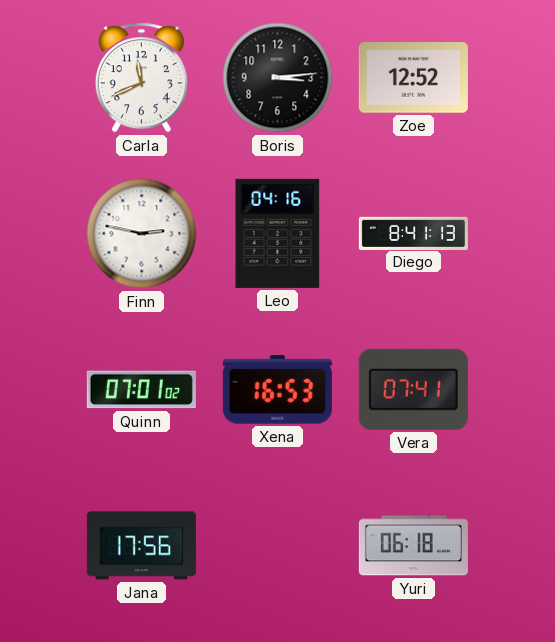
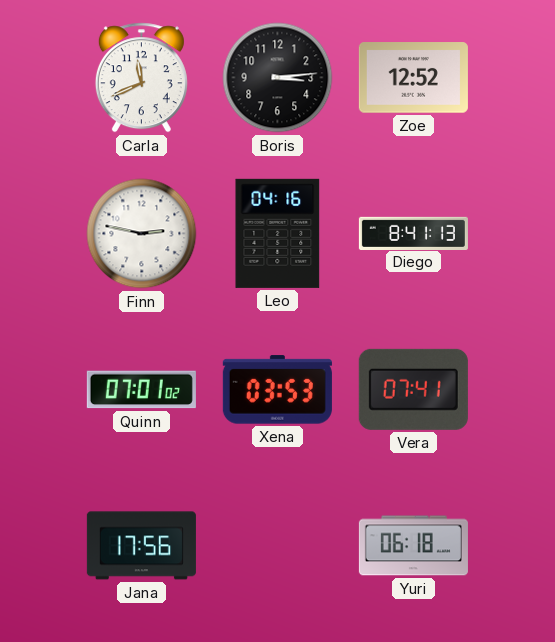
Xena: 16:53 -> 03:53 (277, 390)
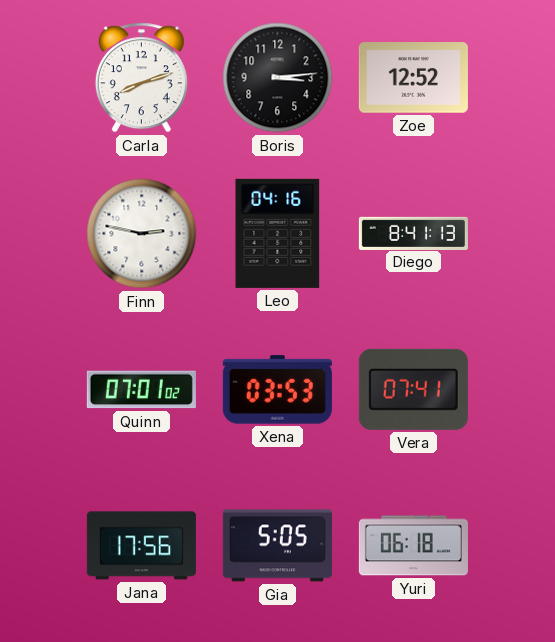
Carla: 11:41 -> 8:12 (141, 78)
Gia: none -> 5:05 (277, 546)
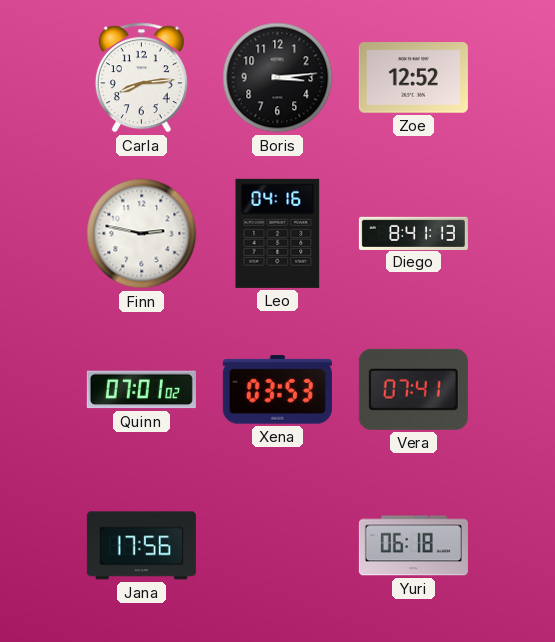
Carla: 8:12 -> 8:14 (141, 78)
Gia: 5:05 -> none (277, 546)
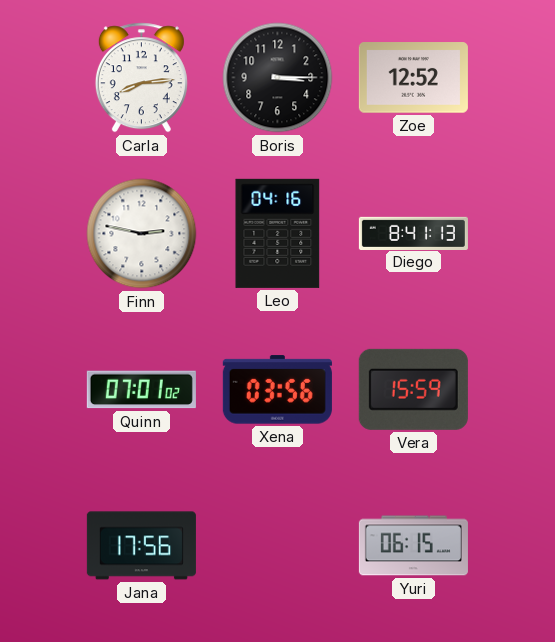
Boris: 3:14 -> 3:15 (278, 78)
Xena: 03:53 -> 03:56 (277, 390)
Vera: 07:41 -> 15:59 (413, 389)
Yuri: 06:18 -> 06:15 (413, 546)
